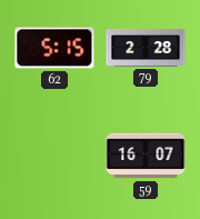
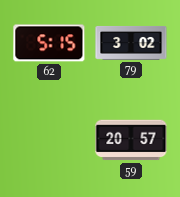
79: 2:28 -> 3:02 (131, 43)
59: 16:07 -> 20:57 (131, 140)
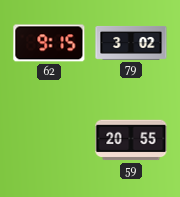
62: 5:15 -> 9:15 (49, 43)
59: 20:57 -> 20:55 (131, 140)
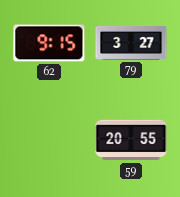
79: 3:02 -> 3:27 (131, 43)
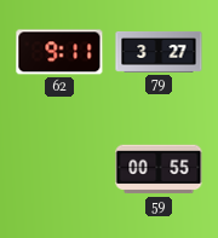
62: 9:15 -> 9:11 (59, 52)
59: 20:55 -> 00:55 (159, 169)
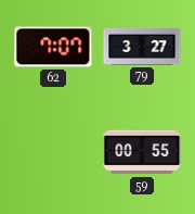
62: 9:11 -> 7:07 (53, 47)
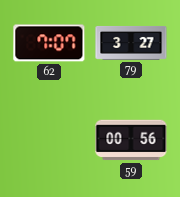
59: 00:55 -> 00:56 (131, 140)
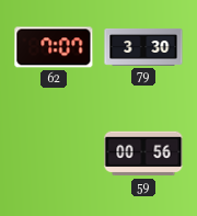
79: 3:27 -> 3:30 (143, 47)
